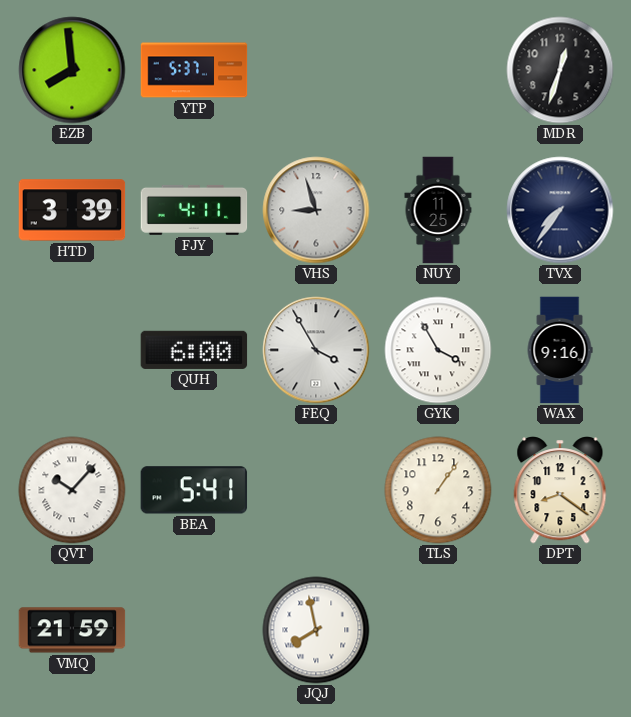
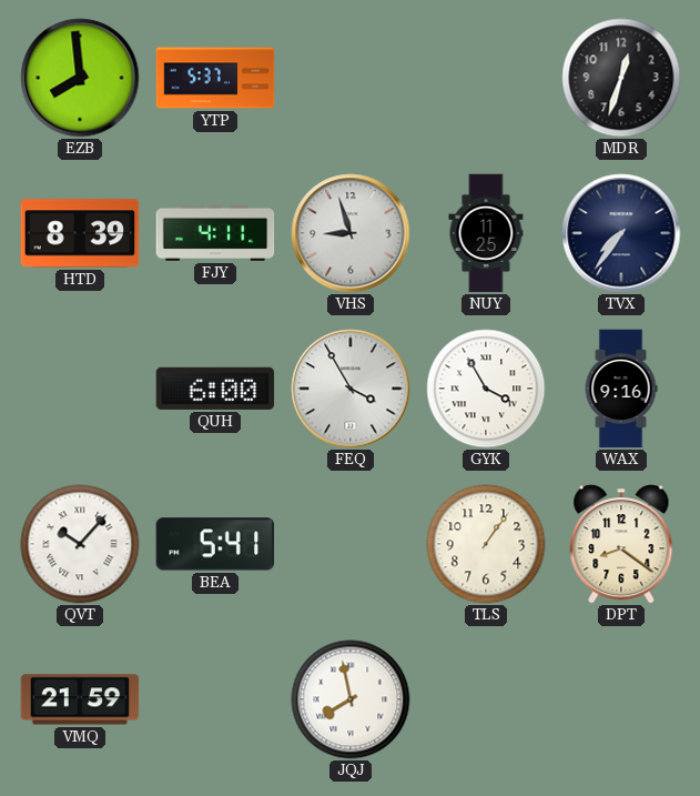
HTD: 3:39 -> 8:39 (80, 233)
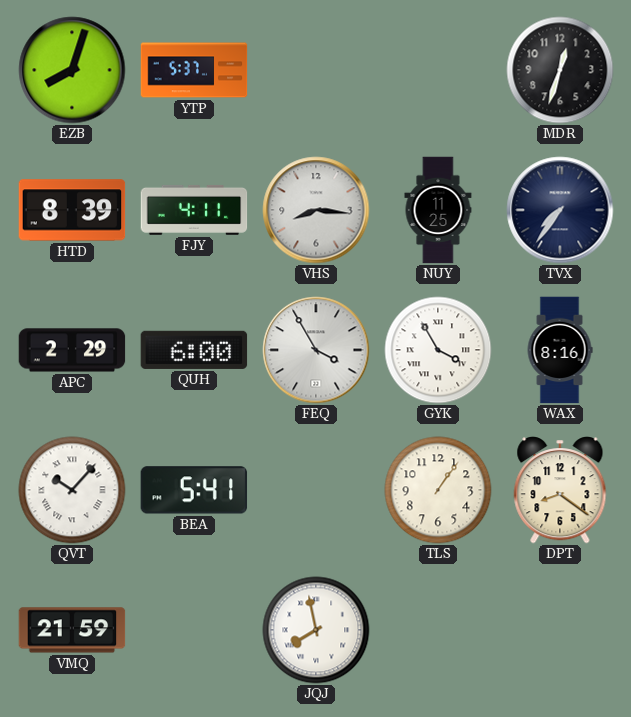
EZB: 7:59 -> 8:03 (72, 70)
VHS: 8:57 -> 8:16 (316, 210)
APC: none -> 2:29 (72, 350)
WAX: 9:16 -> 8:16 (560, 350)
